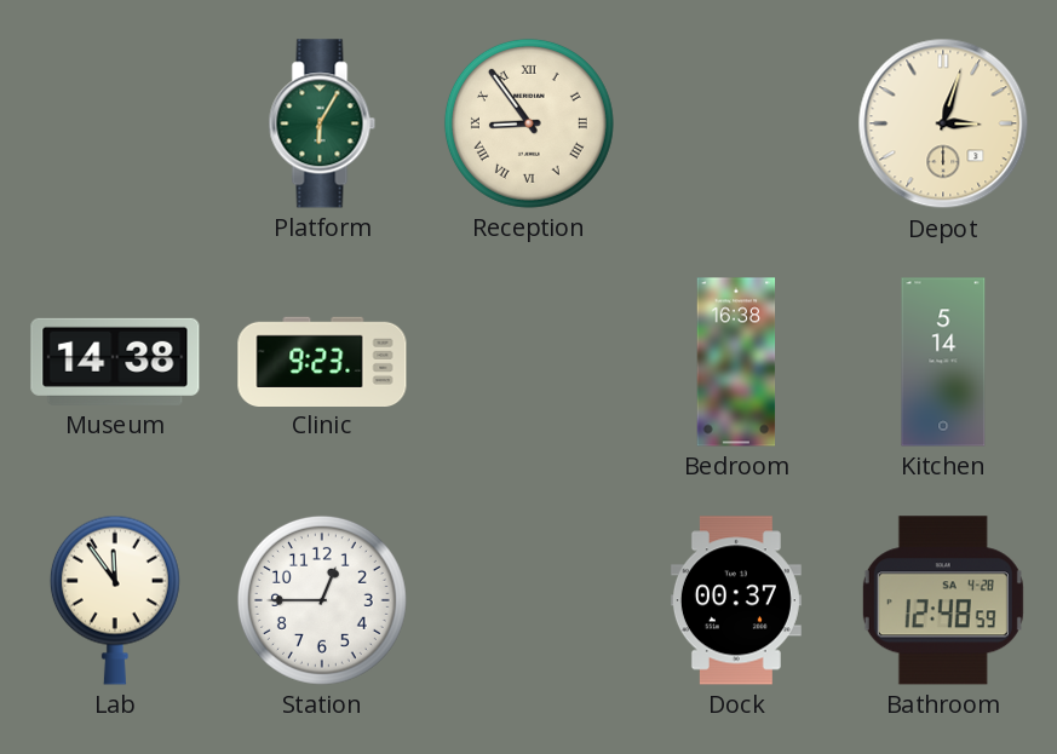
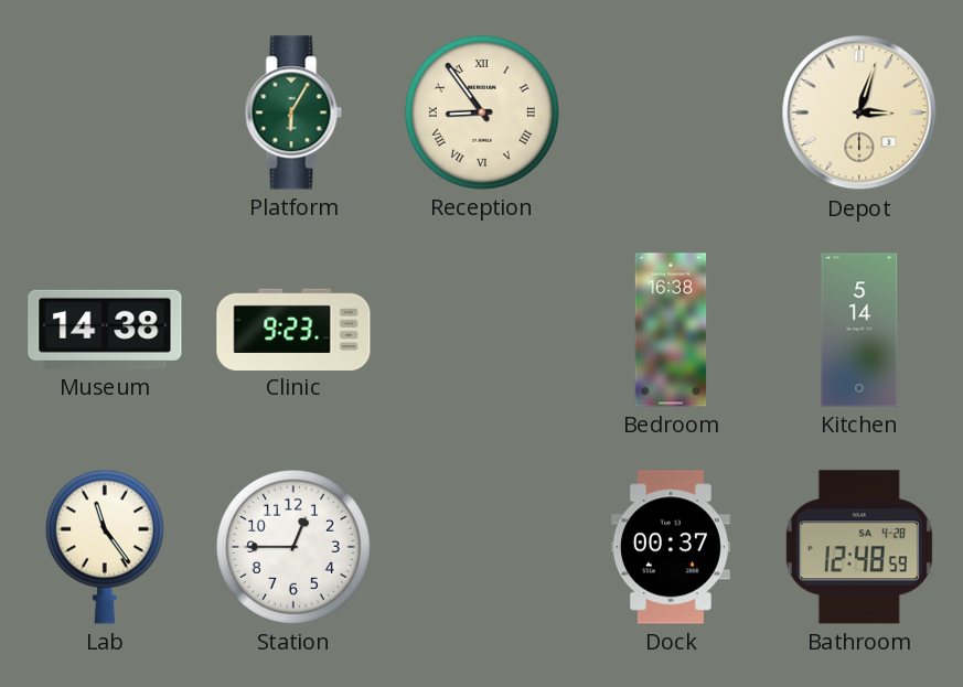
Lab: 11:54 -> 11:24 (105, 547)
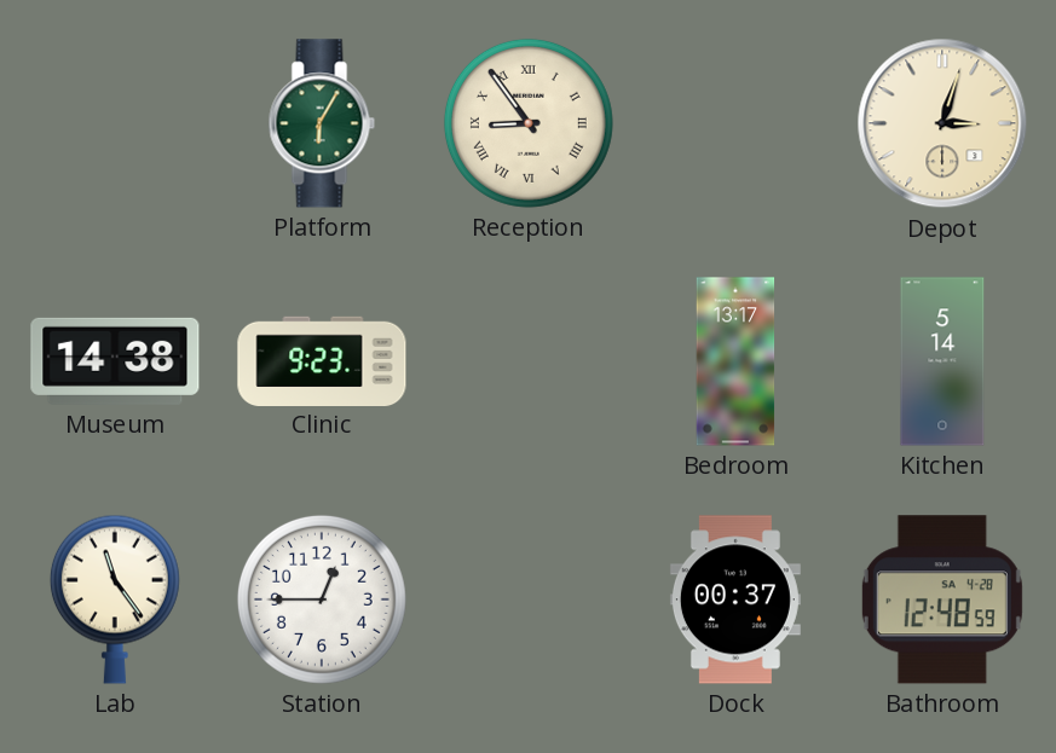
Bedroom: 16:38 -> 13:17 (735, 361)
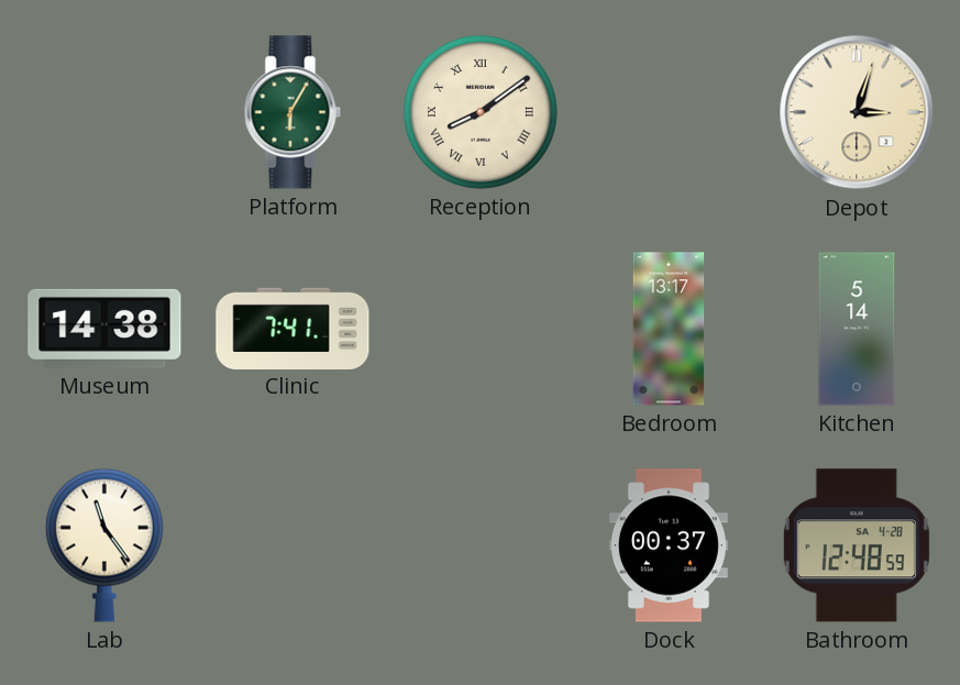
Reception: 8:54 -> 8:09 (481, 112)
Clinic: 9:23 -> 7:41 (293, 328)
Station: 12:45 -> none (322, 599)
